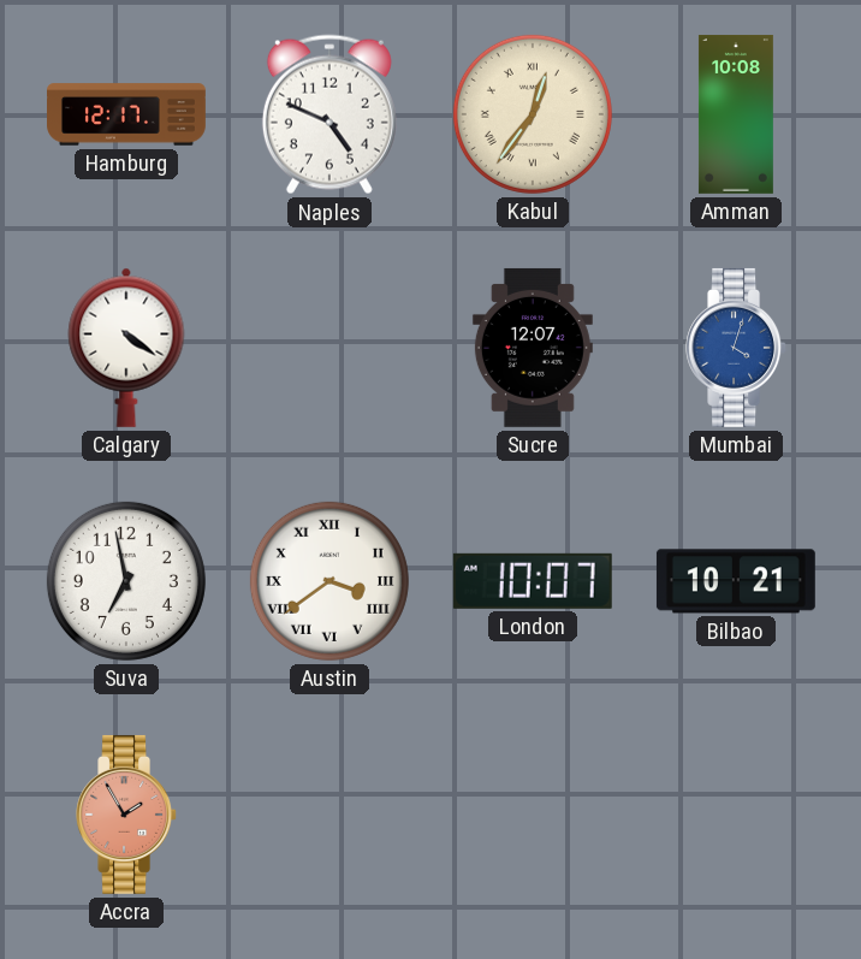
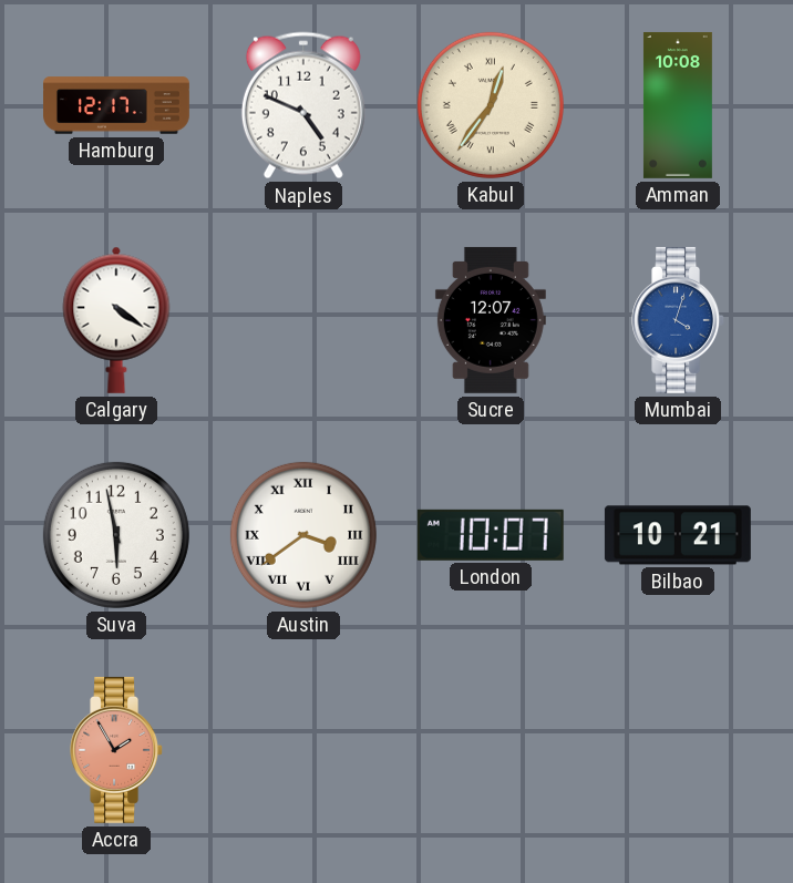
Suva: 6:58 -> 5:58 (116, 535)
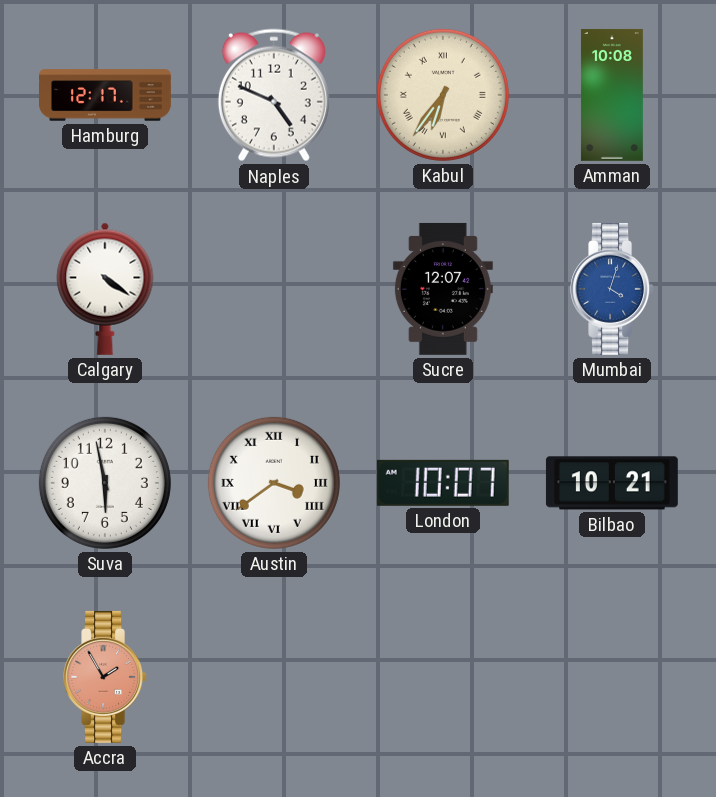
Kabul: 12:36 -> 6:36 (443, 95)
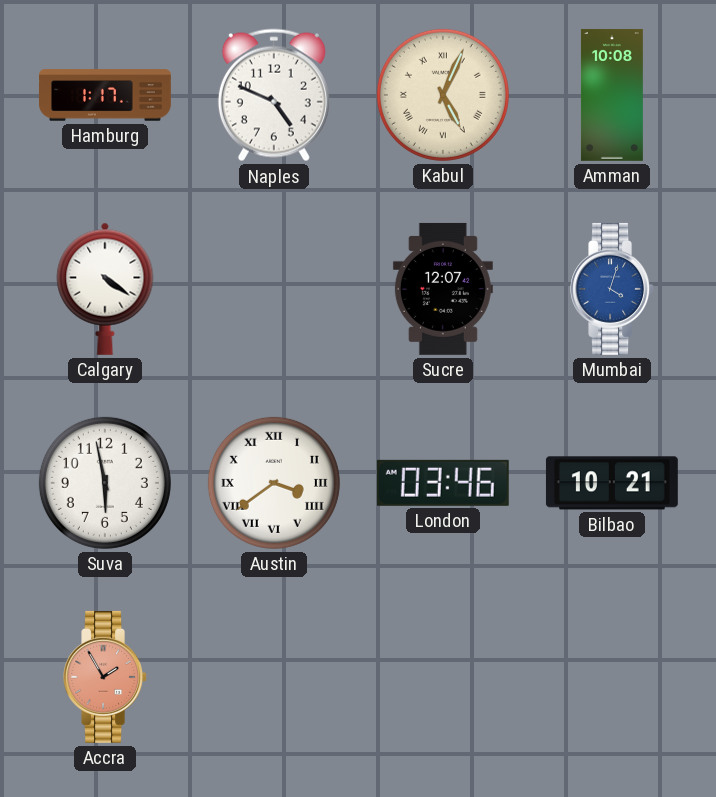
Hamburg: 12:17 -> 1:17 (106, 95)
Kabul: 6:36 -> 5:04 (443, 95)
London: 10:07 -> 03:46 (443, 483)
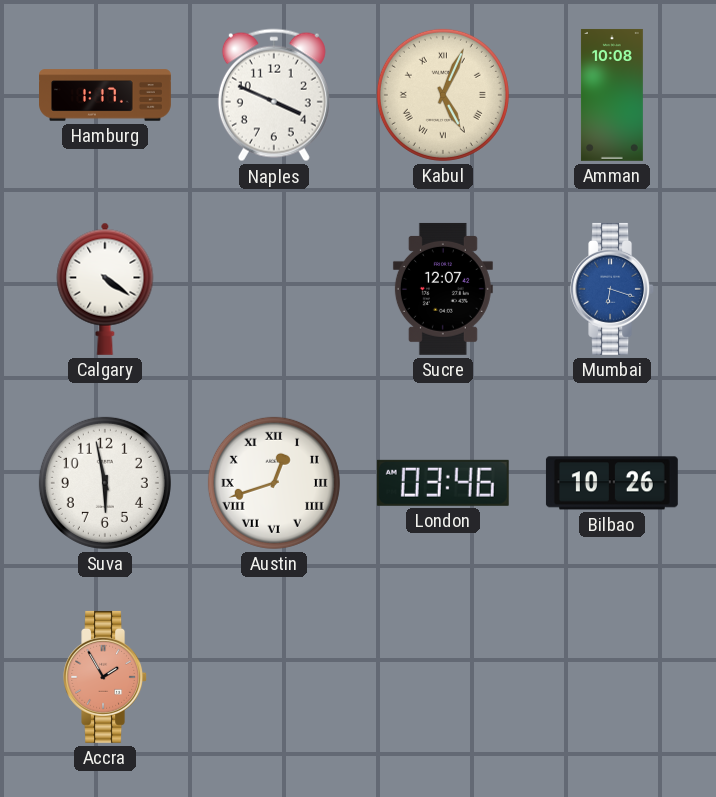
Naples: 4:49 -> 3:49 (274, 95)
Mumbai: 4:03 -> 6:18 (613, 289)
Austin: 3:39 -> 12:42 (274, 483)
Bilbao: 10:21 -> 10:26 (612, 483)
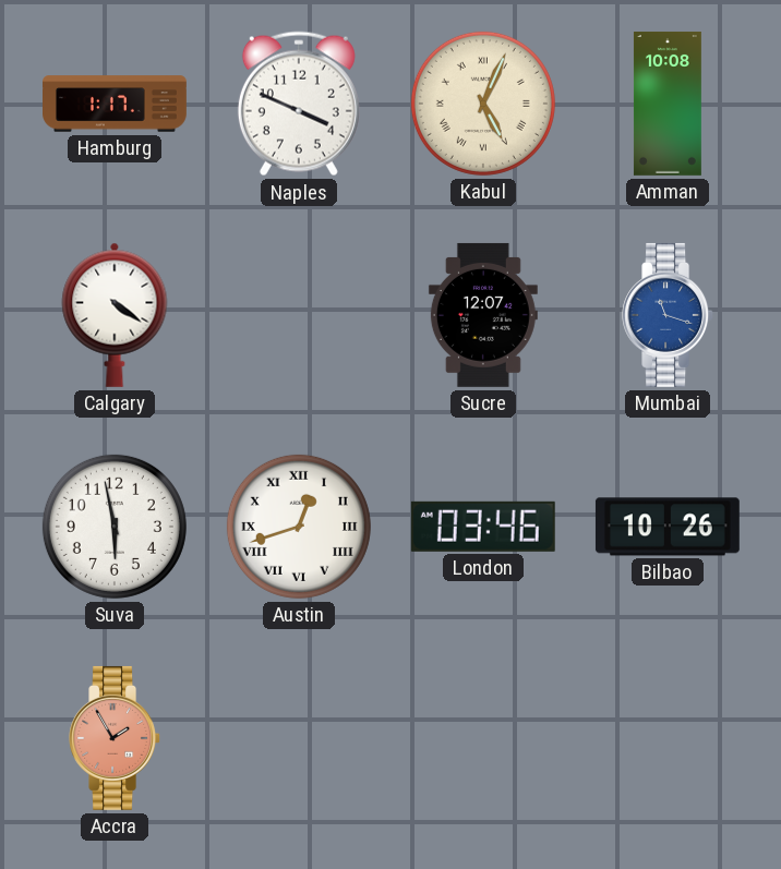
Mumbai: 6:18 -> 11:18 (669, 315)
